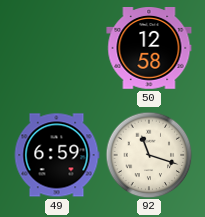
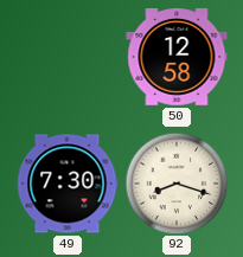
49: 6:59 -> 7:30 (68, 184)
92: 11:18 -> 8:18 (177, 184)
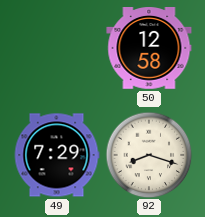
49: 7:30 -> 7:29 (57, 155)
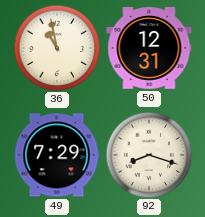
36: none -> 10:58 (57, 48)
50: 12:58 -> 12:31 (149, 49)
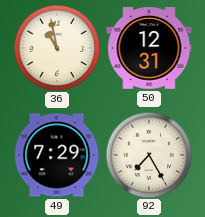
92: 8:18 -> 7:25 (149, 155)
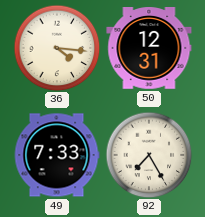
36: 10:58 -> 4:16 (57, 48)
49: 7:29 -> 7:33 (57, 155)
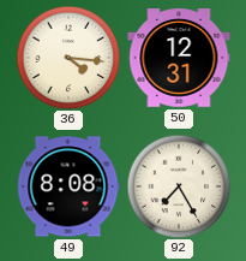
49: 7:33 -> 8:08 (68, 186)
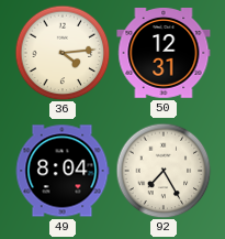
36: 4:16 -> 4:14 (63, 53)
49: 8:08 -> 8:04 (63, 171)
